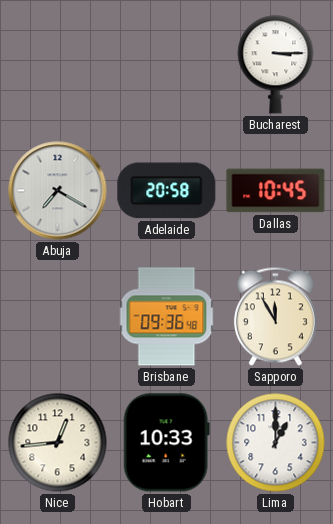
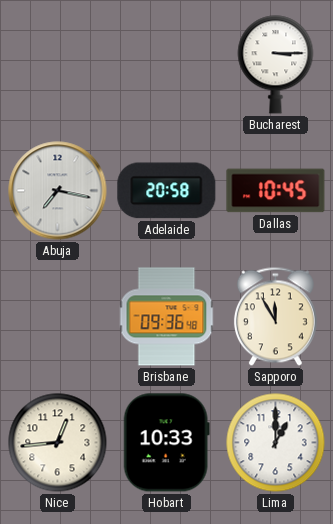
Abuja: 7:20 -> 7:17 (58, 191)
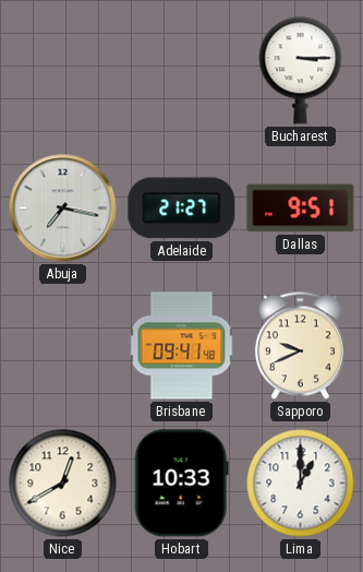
Adelaide: 20:58 -> 21:27 (182, 208)
Dallas: 10:45 -> 9:51 (301, 208)
Brisbane: 09:36 -> 09:41 (182, 346)
Sapporo: 11:55 -> 9:41 (300, 346)
Nice: 12:44 -> 12:40 (63, 484)
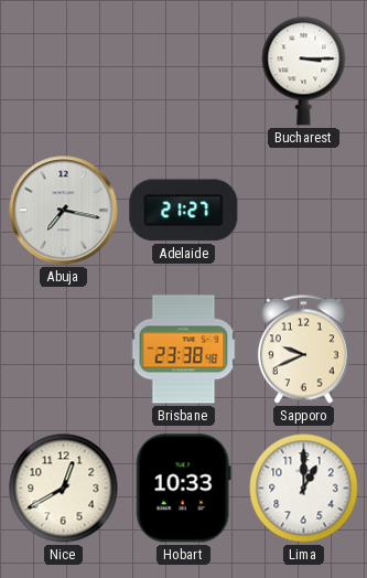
Dallas: 9:51 -> none (301, 208)
Brisbane: 09:41 -> 23:38 (184, 350)
